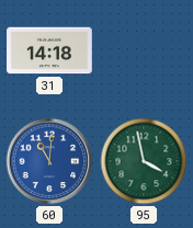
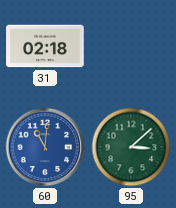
31: 14:18 -> 02:18 (45, 46)
95: 3:58 -> 3:08 (131, 147)
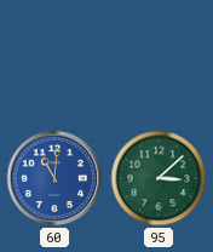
31: 02:18 -> none (45, 46)
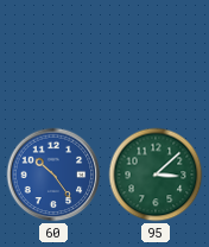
60: 11:01 -> 10:24 (53, 175)
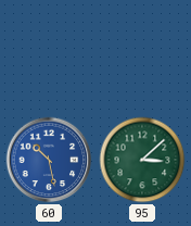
60: 10:24 -> 10:28 (49, 160)
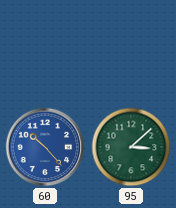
60: 10:28 -> 10:23 (45, 147)
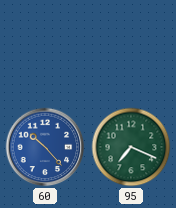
95: 3:08 -> 7:19 (131, 147)
